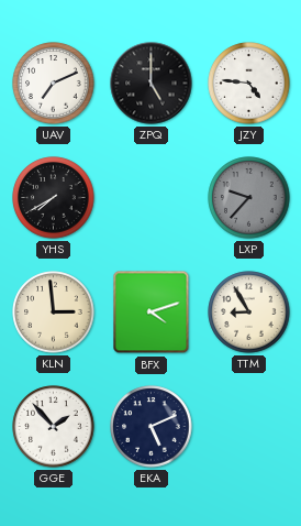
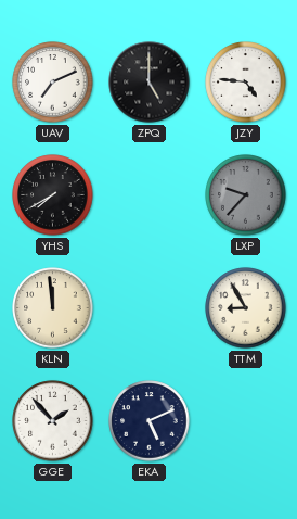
KLN: 2:59 -> 11:59 (53, 308)
BFX: 4:12 -> none (152, 313)
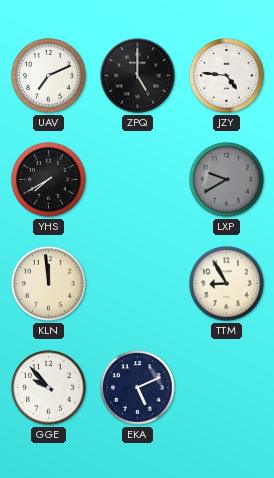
LXP: 9:37 -> 9:40 (227, 180)
GGE: 1:53 -> 9:53 (49, 388)
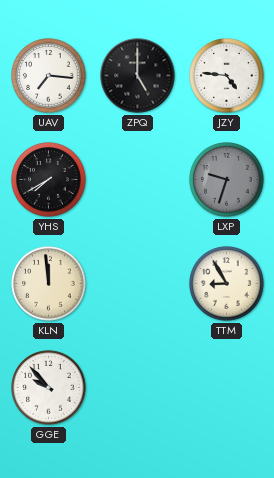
UAV: 7:11 -> 7:16 (49, 76)
LXP: 9:40 -> 9:33 (227, 180)
EKA: 5:11 -> none (138, 388)
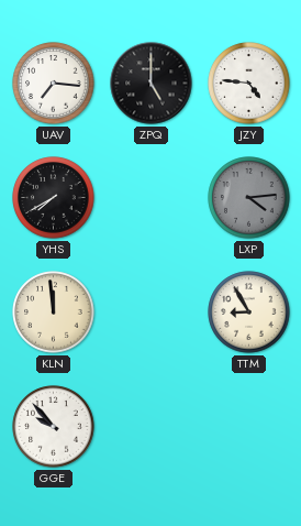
LXP: 9:33 -> 4:14 (249, 198)
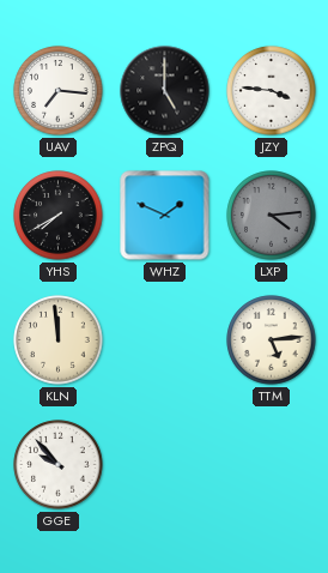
JZY: 4:46 -> 3:46 (272, 91)
WHZ: none -> 1:49 (165, 216)
TTM: 8:55 -> 5:14 (272, 340)
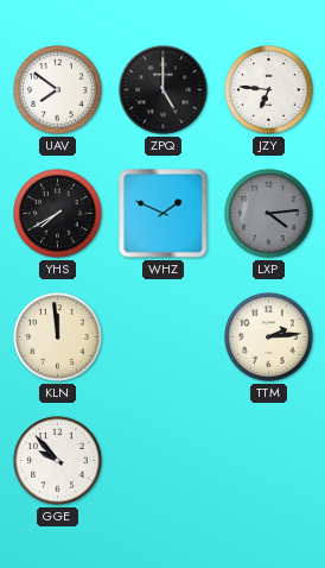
UAV: 7:16 -> 7:51 (58, 90)
JZY: 3:46 -> 6:46 (269, 90)
TTM: 5:14 -> 2:14 (269, 337)
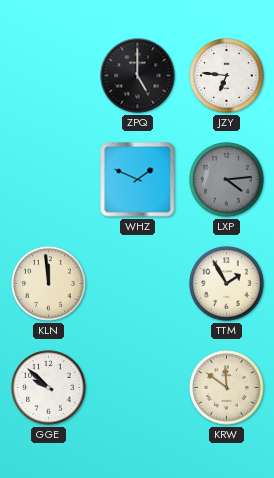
UAV: 7:51 -> none (58, 90)
YHS: 7:40 -> none (58, 214)
TTM: 2:14 -> 1:55 (227, 284)
GGE: 9:53 -> 9:52 (49, 388)
KRW: none -> 11:51 (227, 388)
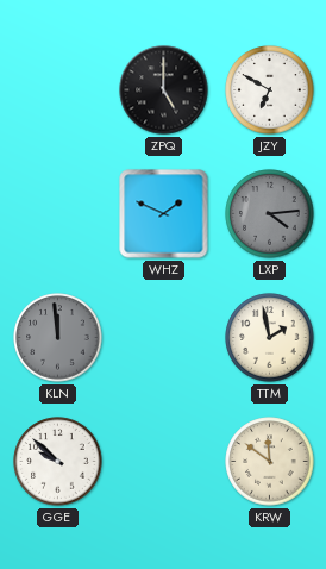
JZY: 6:46 -> 6:50 (270, 90)
KLN dial: cream -> grey (58, 338)
TTM: 1:55 -> 1:58 (270, 338)
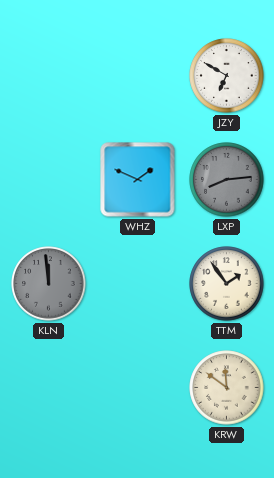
ZPQ: 5:00 -> none (164, 90)
LXP: 4:14 -> 8:14 (227, 180)
TTM: 1:58 -> 1:54 (227, 284)
GGE: 9:52 -> none (58, 462)
